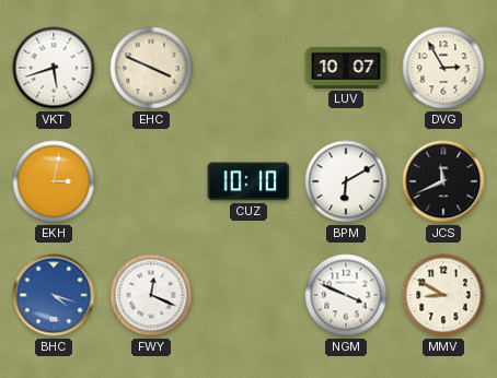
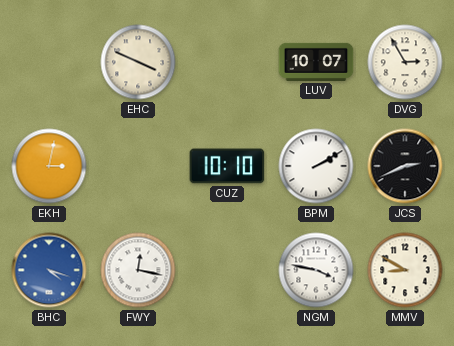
VKT: 5:42 -> none (54, 68)
BPM: 6:10 -> 2:10 (316, 166)
JCS: 11:41 -> 2:41 (405, 166)
FWY: 12:19 -> 12:17 (138, 270)
NGM: 3:49 -> 3:47 (316, 270)
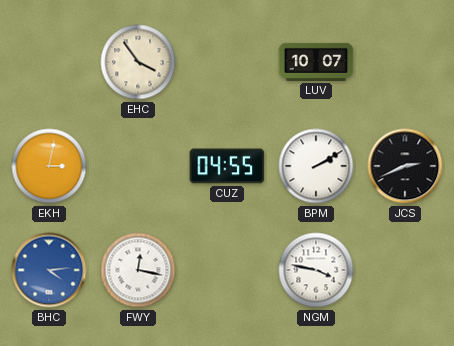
EHC: 3:49 -> 3:54 (138, 62)
DVG: 2:55 -> none (405, 62)
CUZ: 10:10 -> 04:55 (227, 166)
BHC: 4:18 -> 4:14 (49, 270)
MMV: 8:50 -> none (405, 270)
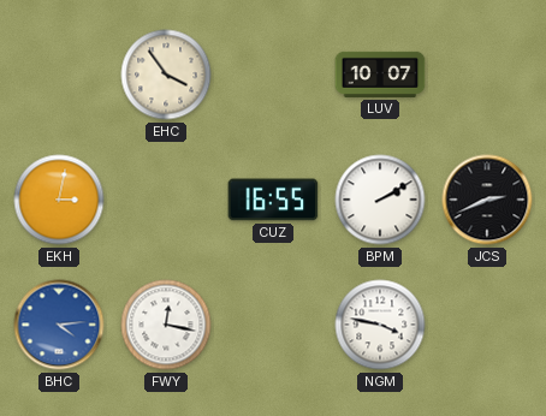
CUZ: 04:55 -> 16:55 (273, 200)
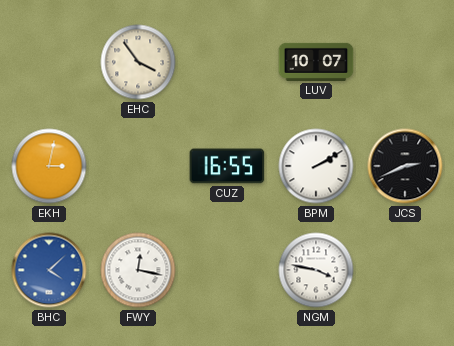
BHC: 4:14 -> 4:08 (49, 270)
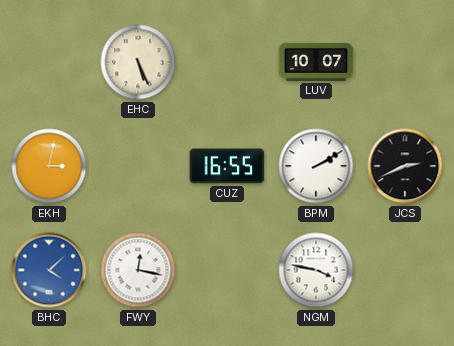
EHC: 3:54 -> 5:26 (138, 62)
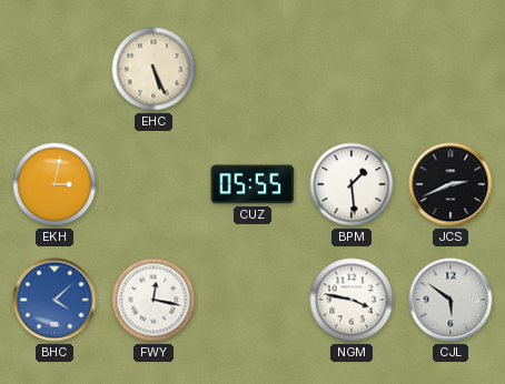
LUV: 10:07 -> none (316, 62)
CUZ: 16:55 -> 05:55 (253, 184)
BPM: 2:10 -> 1:29 (351, 184)
CJL: none -> 5:51 (450, 300)
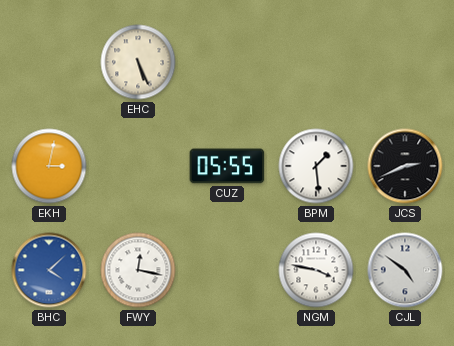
CJL: 5:51 -> 4:51 (405, 270)
